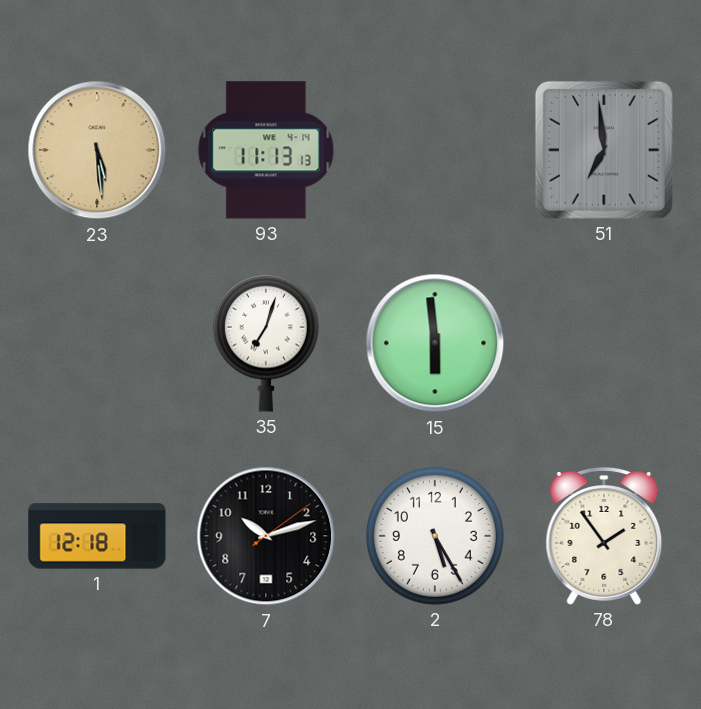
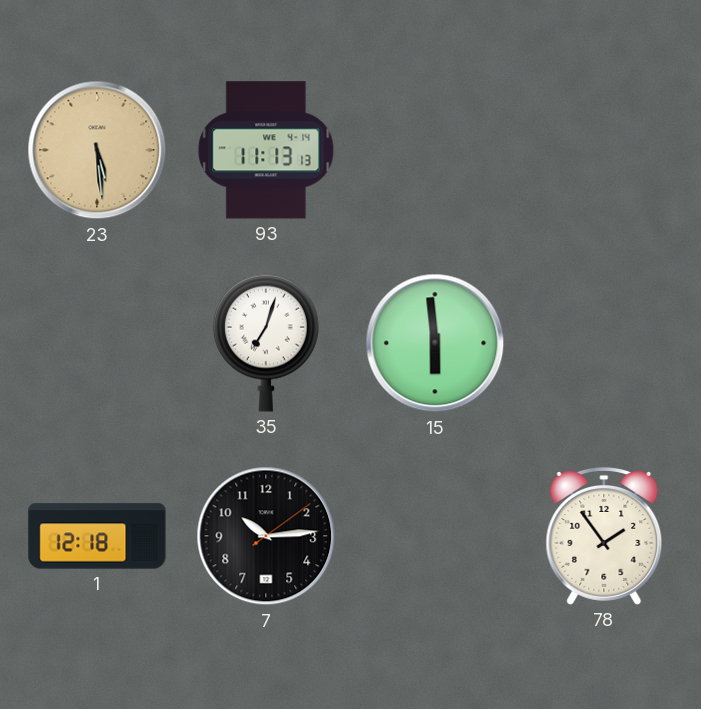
51: 6:59 -> none (604, 150)
7: 10:12 -> 10:14 (266, 536)
2: 5:25 -> none (435, 536)
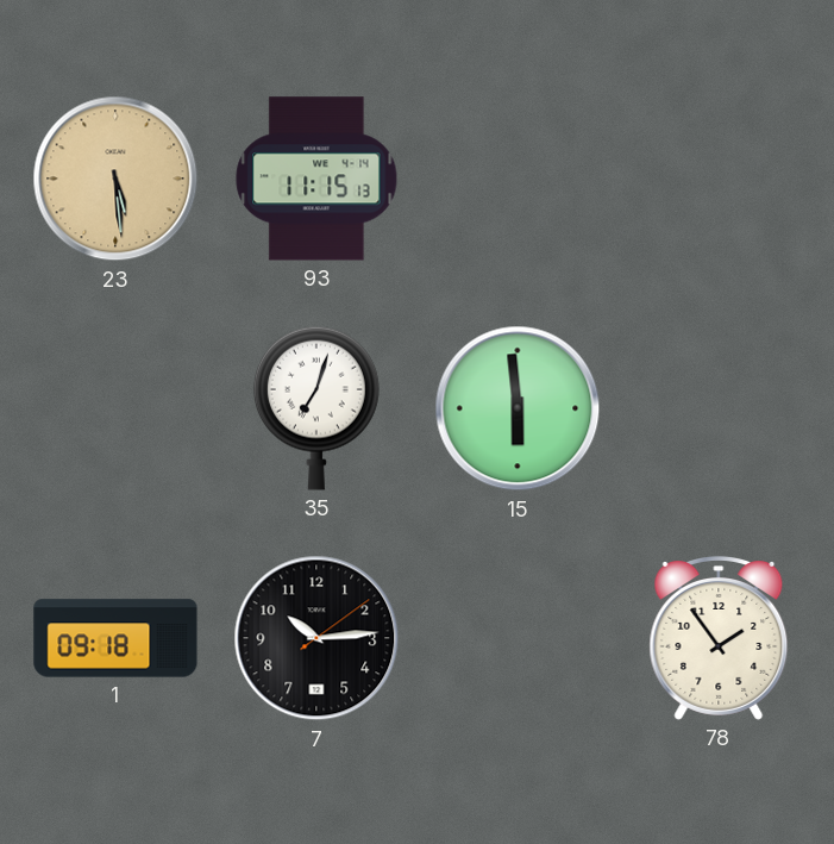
93: 11:13 -> 11:15 (316, 179)
1: 12:18 -> 09:18 (115, 638)
